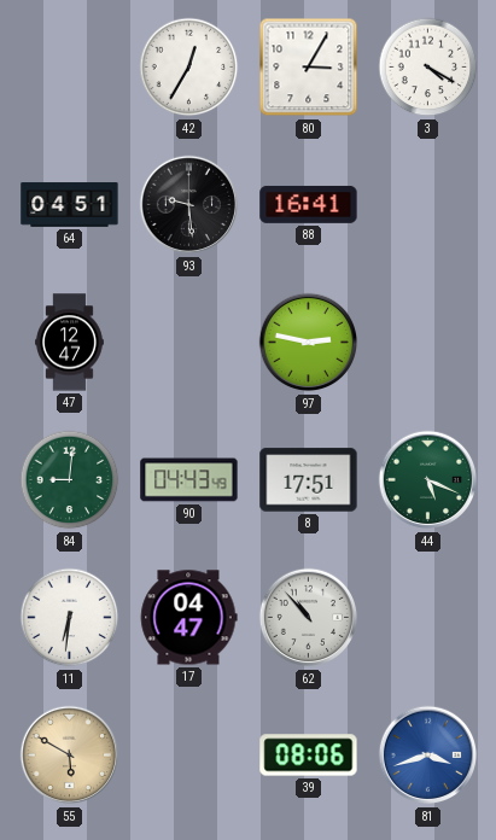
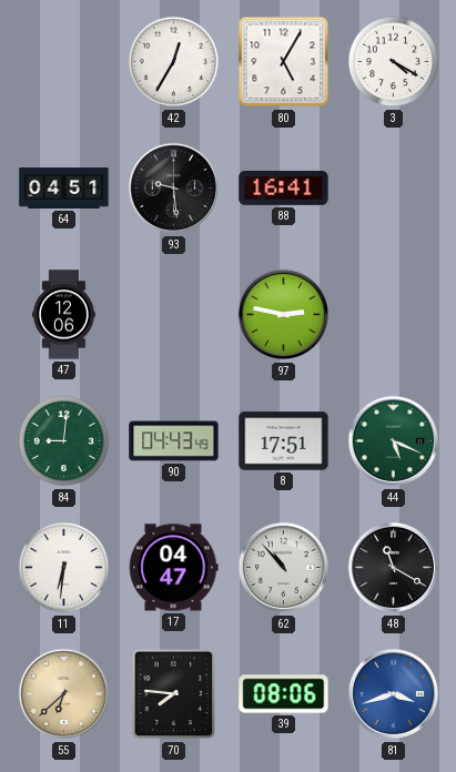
80: 3:05 -> 5:05 (284, 62)
47: 12:47 -> 12:06 (64, 315)
48: none -> 11:20 (394, 568)
55: 5:50 -> 6:38 (64, 694)
70: none -> 7:46 (174, 694)
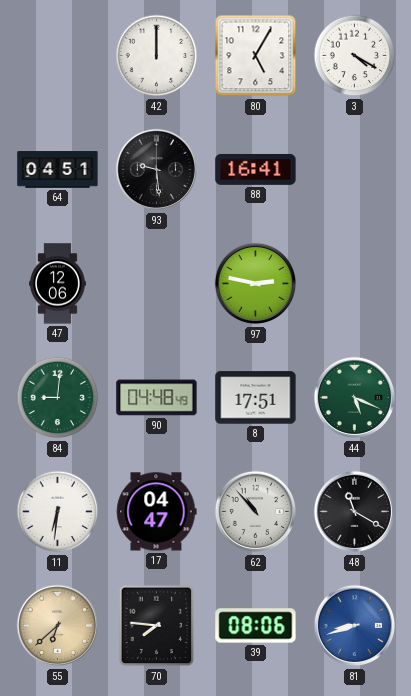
42: 12:35 -> 12:00 (157, 56)
90: 04:43 -> 04:48 (157, 398)
81: 3:42 -> 8:42 (355, 626)
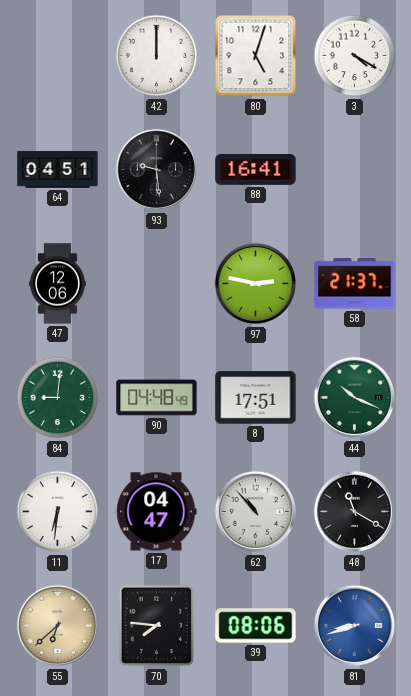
80: 5:05 -> 5:03 (256, 56)
58: none -> 21:37 (355, 284)
44: 5:19 -> 10:19 (355, 398)
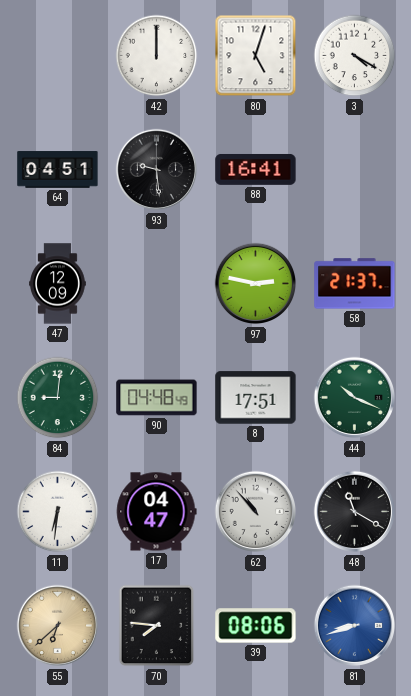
47: 12:06 -> 12:09 (58, 284)
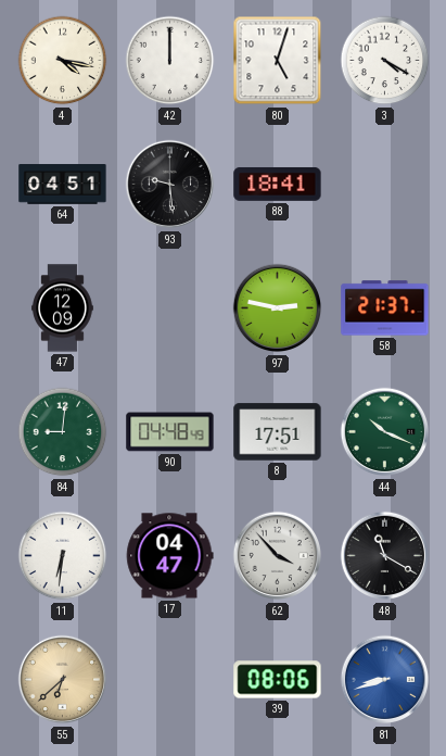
4: none -> 4:17 (63, 61)
88: 16:41 -> 18:41 (278, 184)
62: 10:53 -> 3:53 (278, 556)
70: 7:46 -> none (157, 626)
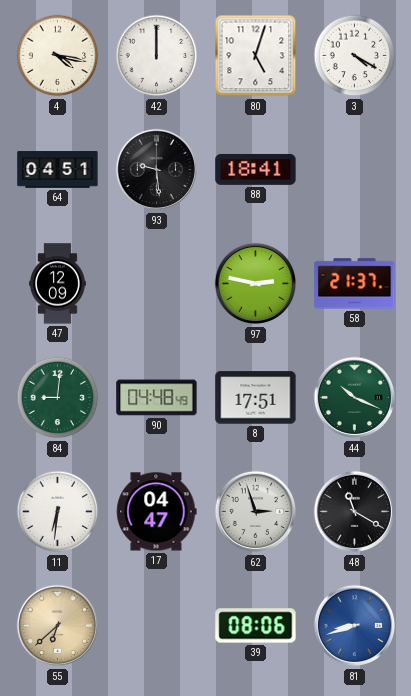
62: 3:53 -> 2:57 (256, 512)
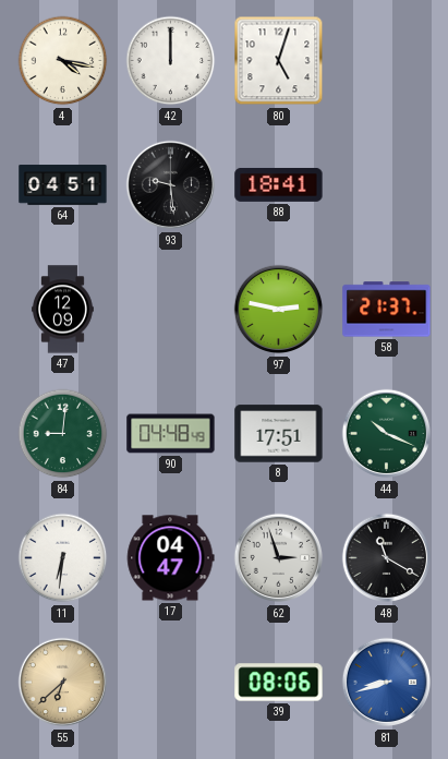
3: 4:20 -> none (355, 56)
